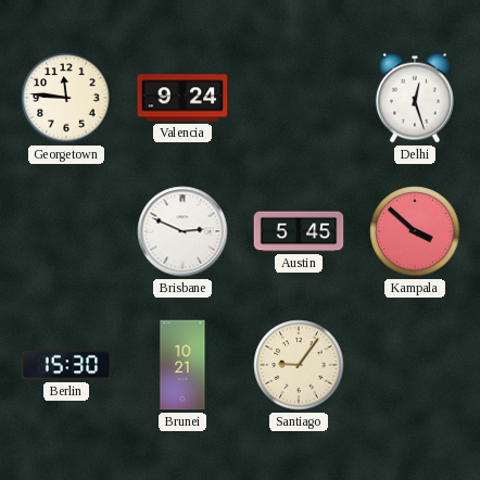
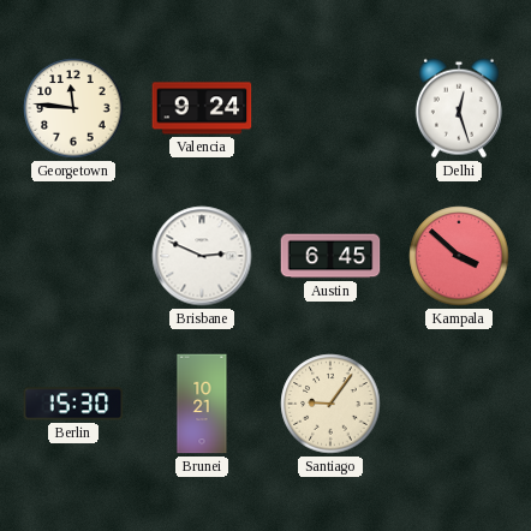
Austin: 5:45 -> 6:45 (330, 256)
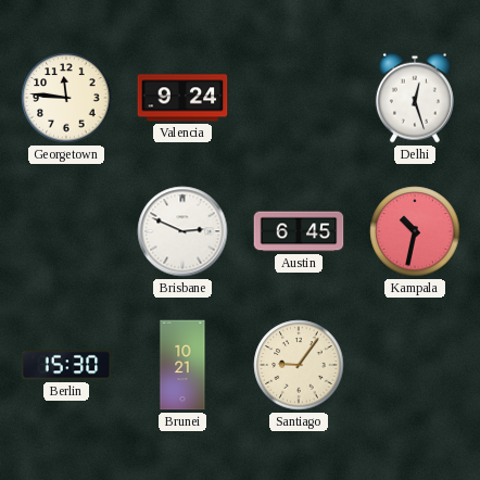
Kampala: 3:52 -> 10:32 (415, 231)
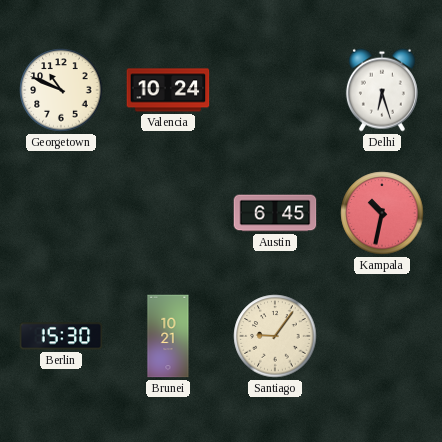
Georgetown: 11:46 -> 10:49 (61, 90)
Valencia: 9:24 -> 10:24 (168, 90)
Delhi: 12:27 -> 6:27 (382, 90)
Brisbane: 2:49 -> none (182, 231)
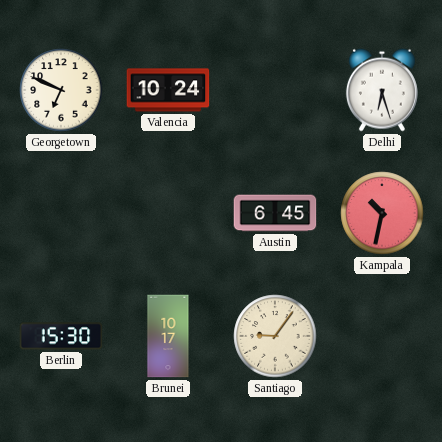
Georgetown: 10:49 -> 6:49 (61, 90)
Brunei: 10:21 -> 10:17 (168, 336)
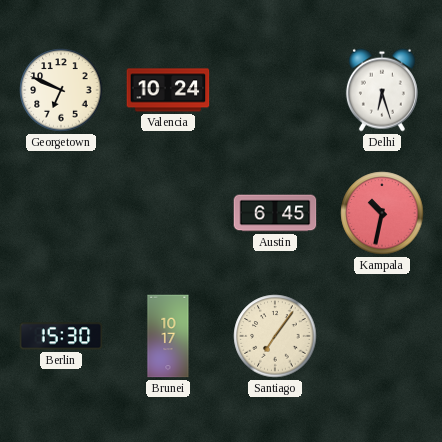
Santiago: 9:06 -> 7:06 (275, 336)
